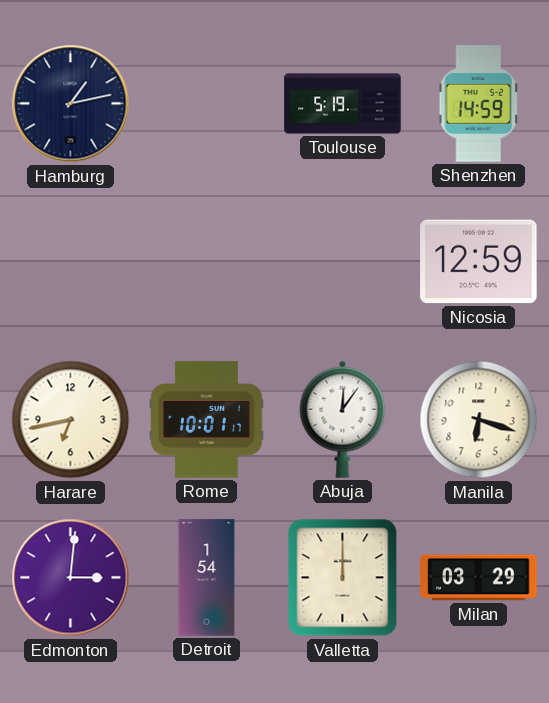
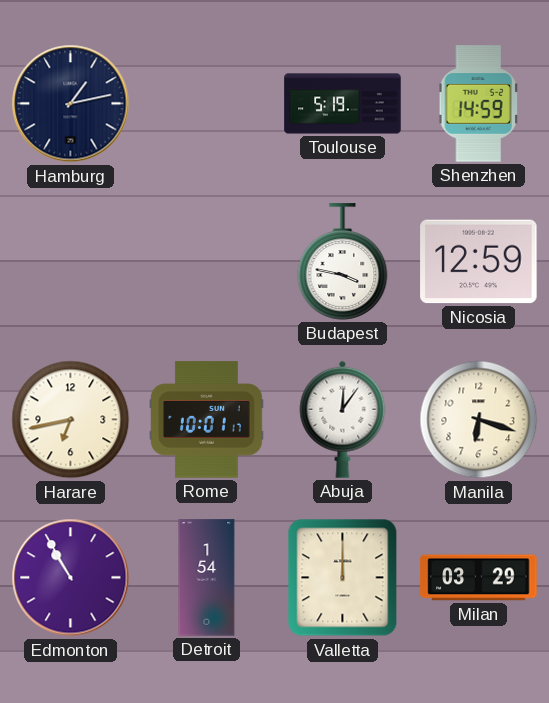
Budapest: none -> 3:47 (343, 262)
Edmonton: 3:01 -> 10:55 (71, 578)
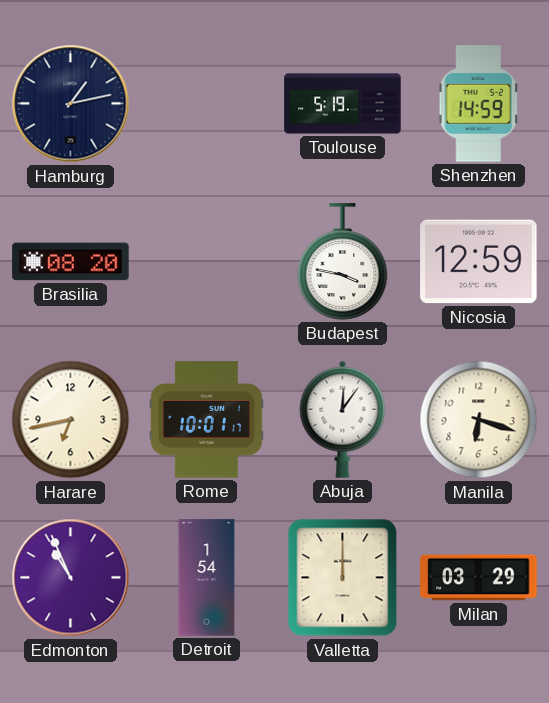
Brasilia: none -> 08:20 (71, 262)
Edmonton: 10:55 -> 10:56 (71, 578)
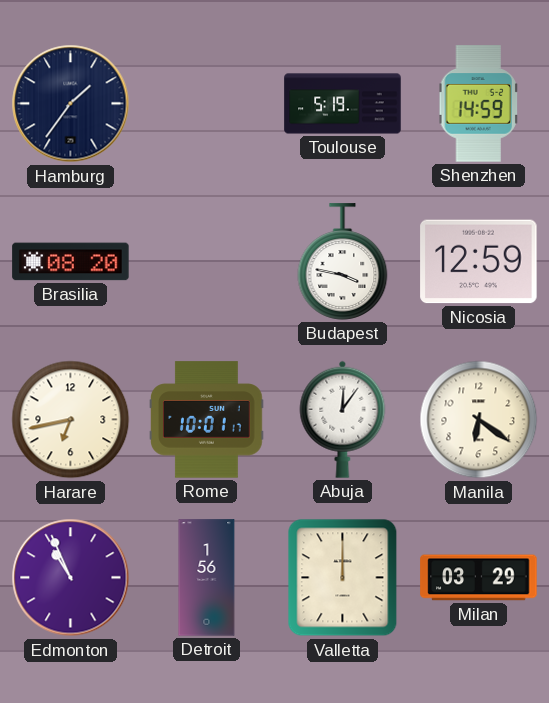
Hamburg: 1:13 -> 1:36 (71, 104)
Manila: 6:18 -> 6:21 (479, 420)
Detroit: 1:54 -> 1:56 (207, 578)
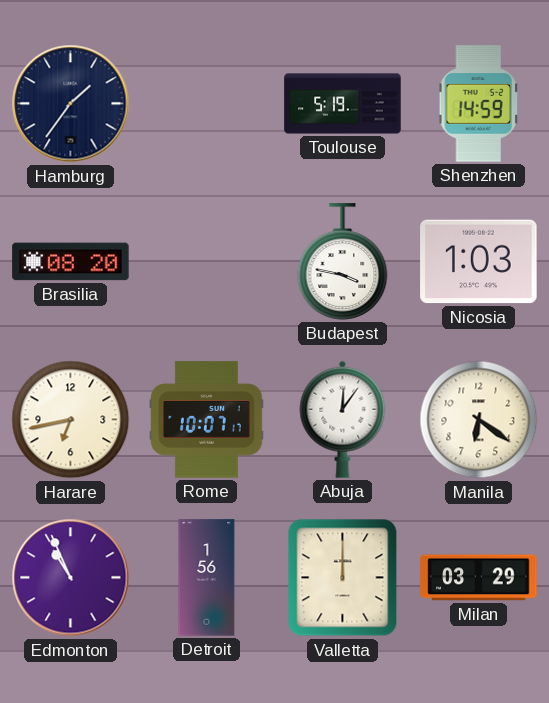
Nicosia: 12:59 -> 1:03 (479, 262)
Rome: 10:01 -> 10:07 (207, 420)
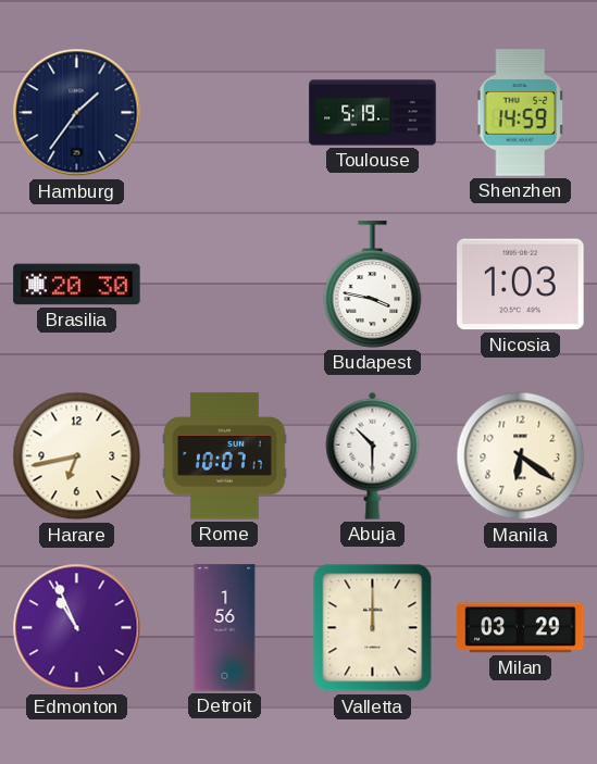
Brasilia: 08:20 -> 20:30 (77, 285)
Abuja: 12:06 -> 10:30 (373, 455)
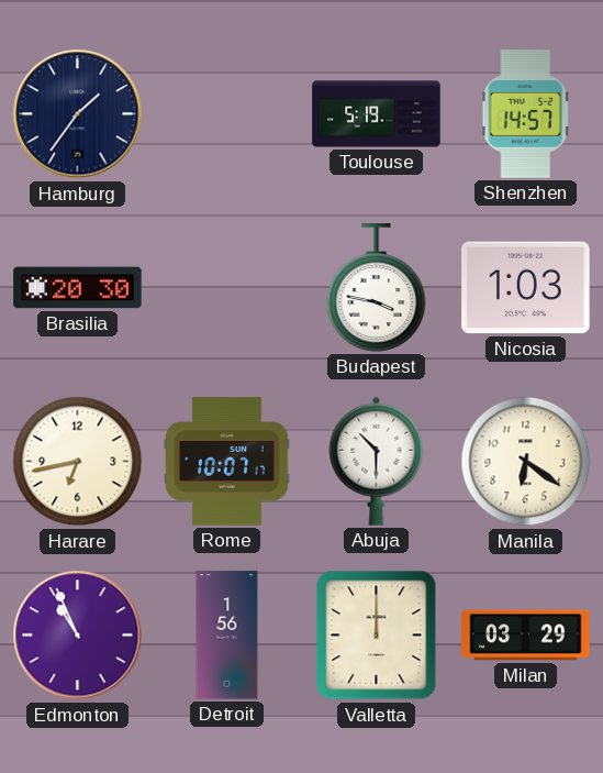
Shenzhen: 14:59 -> 14:57 (526, 114)
